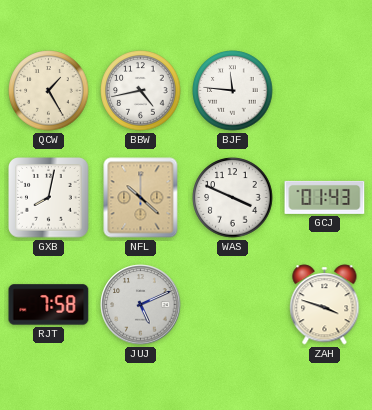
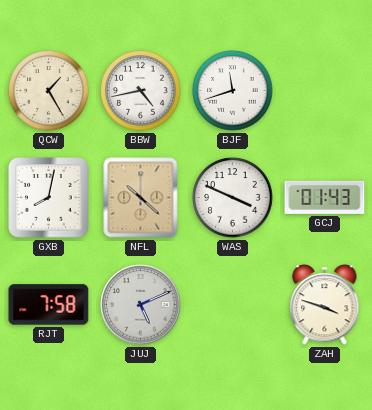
BJF: 11:46 -> 11:42 (233, 91)
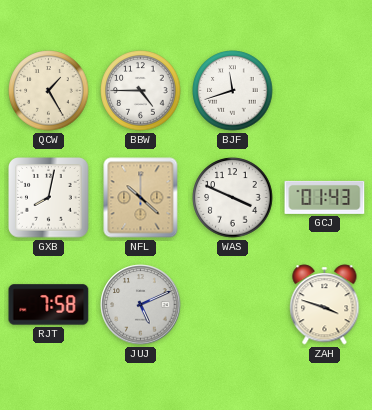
BBW: 4:43 -> 4:45 (141, 91)
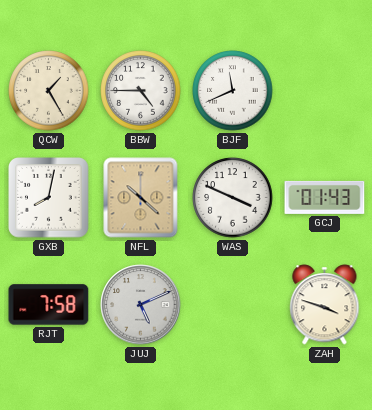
BJF: 11:42 -> 11:41 (233, 91)
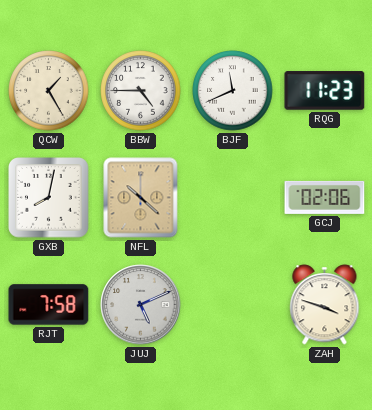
RQG: none -> 11:23 (325, 91)
WAS: 3:49 -> none (233, 198)
GCJ: 01:43 -> 02:06 (325, 197)
